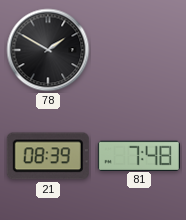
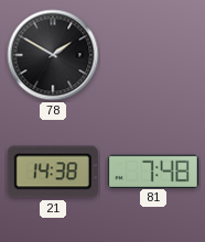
21: 08:39 -> 14:38 (53, 172)
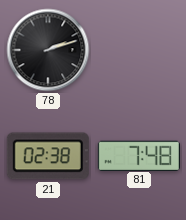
78: 1:50 -> 2:12 (48, 50)
21: 14:38 -> 02:38 (48, 156)
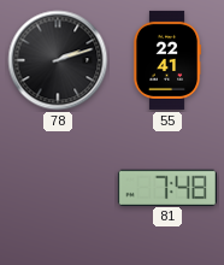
55: none -> 22:41 (167, 60)
21: 02:38 -> none (48, 156)
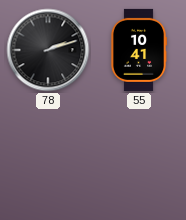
55: 22:41 -> 10:41 (139, 50)
81: 7:48 -> none (167, 187)
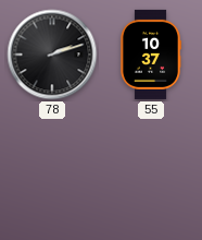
55: 10:41 -> 10:37 (151, 55)
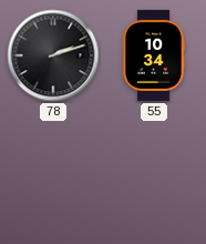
55: 10:37 -> 10:34 (154, 55)
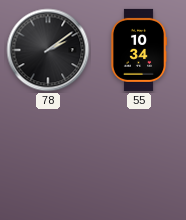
78: 2:12 -> 2:09 (48, 50)
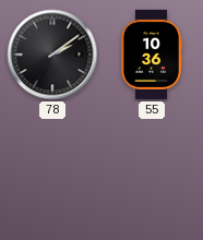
55: 10:34 -> 10:36 (152, 55)
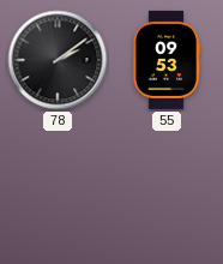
55: 10:36 -> 09:53 (167, 60)
